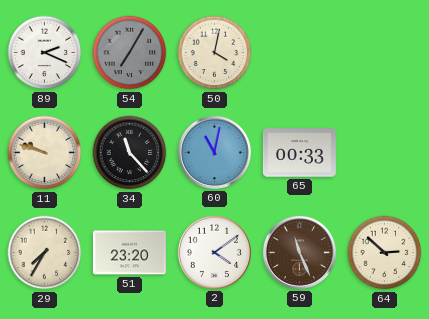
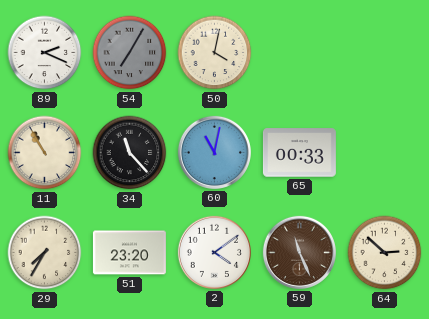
11: 9:48 -> 10:55 (45, 153)
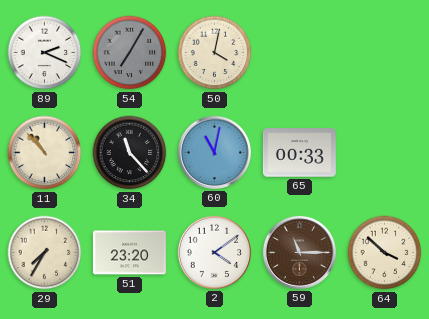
11: 10:55 -> 10:53 (45, 153)
59: 11:26 -> 11:15 (299, 252)
64: 2:52 -> 3:52 (385, 253)
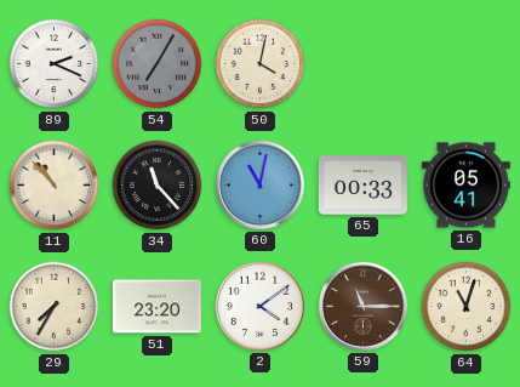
16: none -> 05:41 (465, 186)
64: 3:52 -> 11:03 (467, 307)
